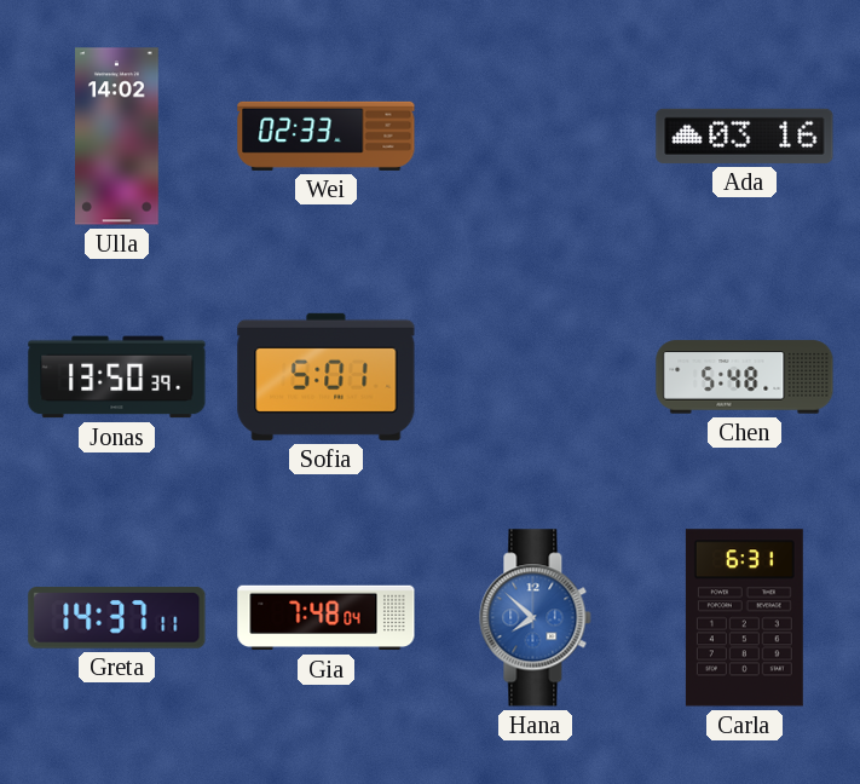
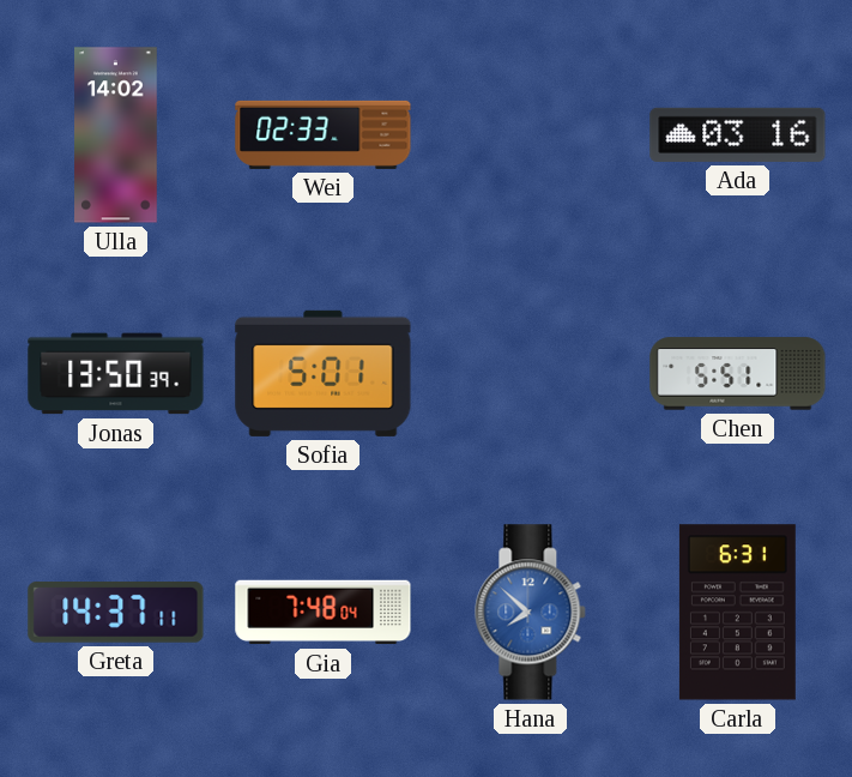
Chen: 5:48 -> 5:51 (738, 374)
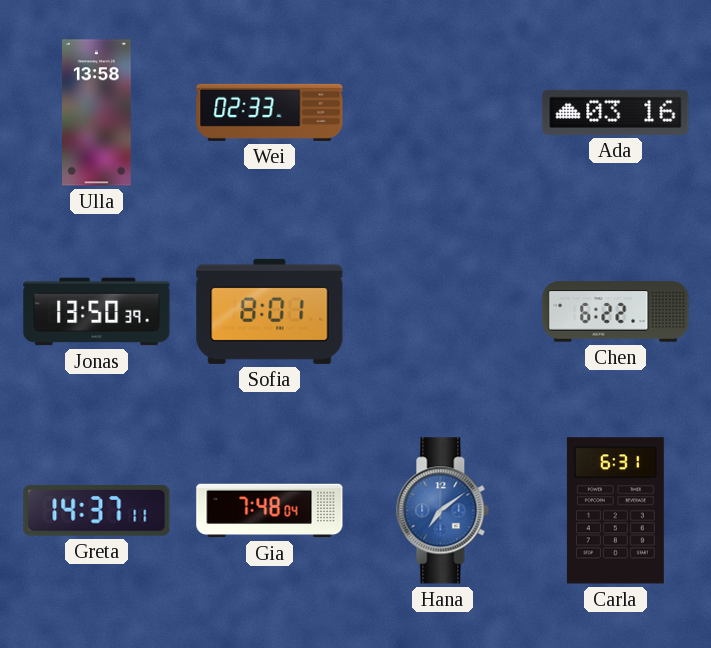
Ulla: 14:02 -> 13:58 (97, 113)
Sofia: 5:01 -> 8:01 (270, 311)
Chen: 5:51 -> 6:22 (616, 312)
Hana: 7:52 -> 7:09 (443, 511)
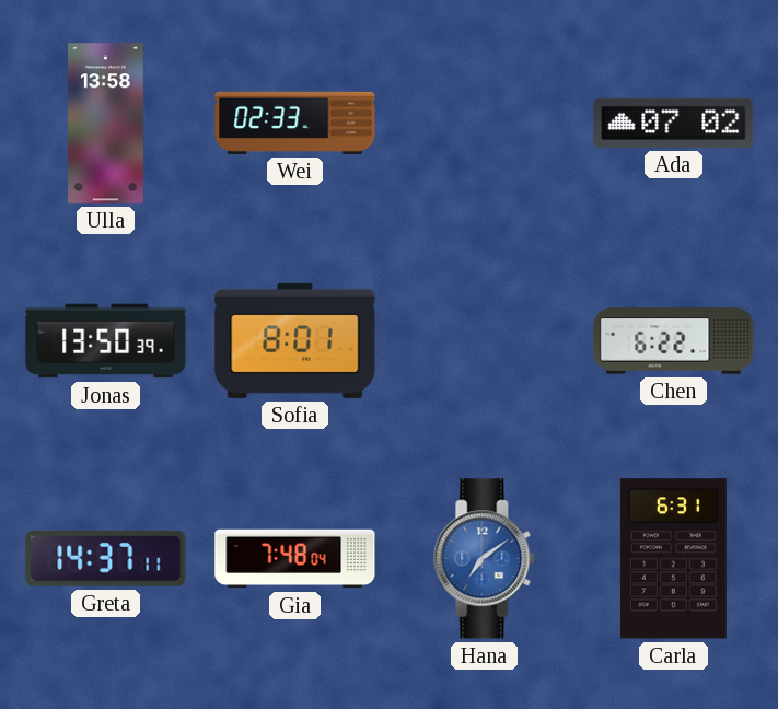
Ada: 03:16 -> 07:02 (674, 123)
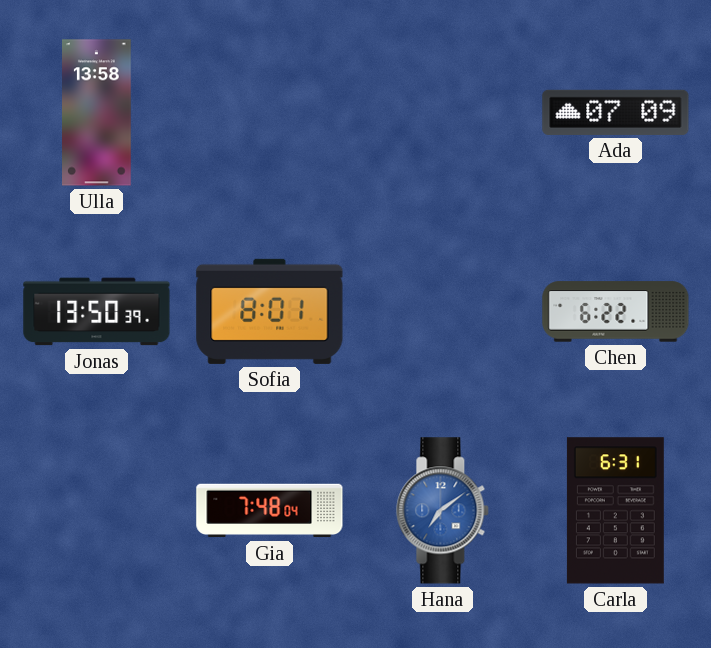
Wei: 02:33 -> none (295, 123)
Ada: 07:02 -> 07:09 (616, 112)
Greta: 14:37 -> none (106, 559)
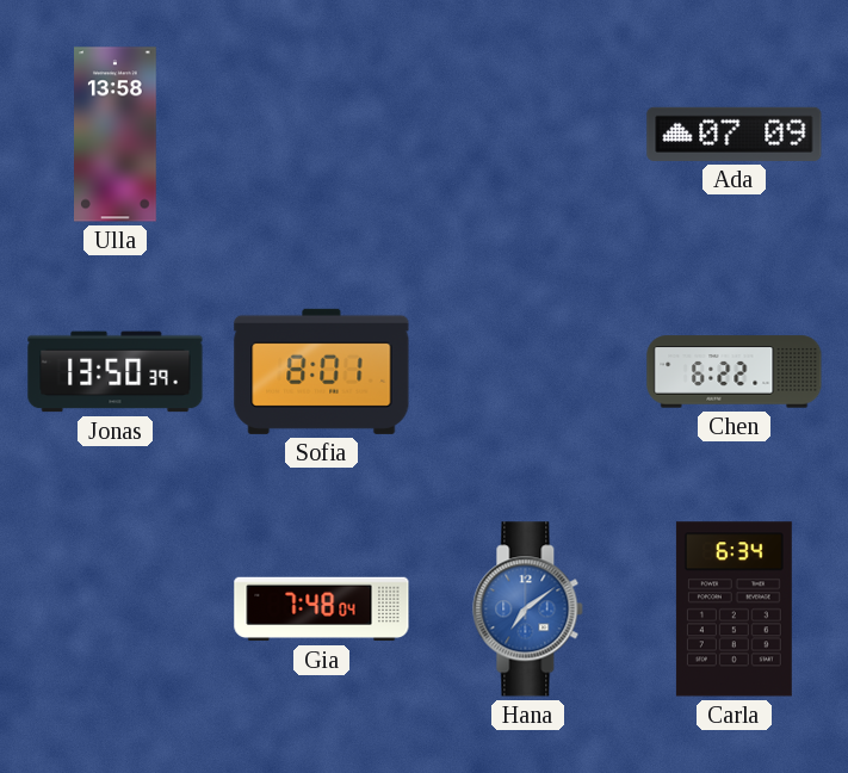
Carla: 6:31 -> 6:34 (734, 610)
